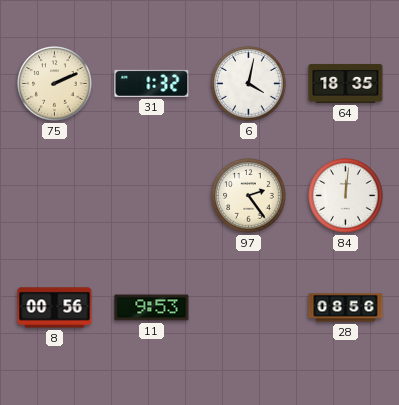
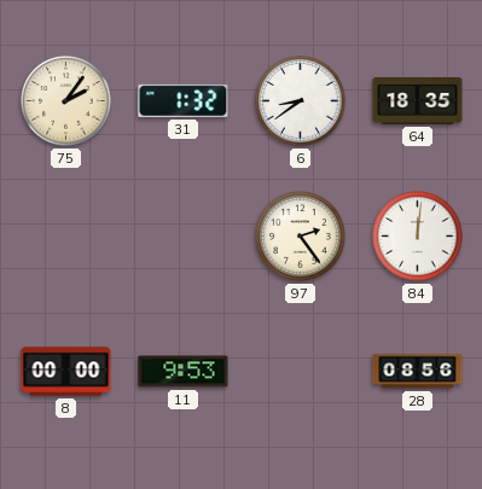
75: 2:11 -> 2:06 (66, 101)
6: 4:02 -> 8:39 (301, 101)
8: 00:56 -> 00:00 (66, 372)
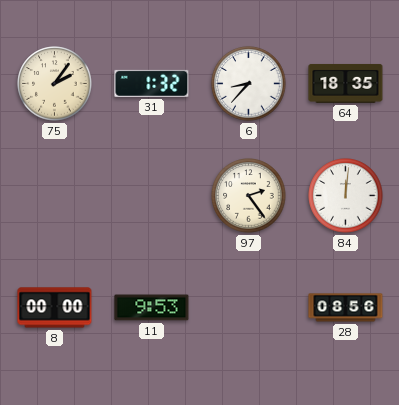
6: 8:39 -> 8:37 (249, 84)
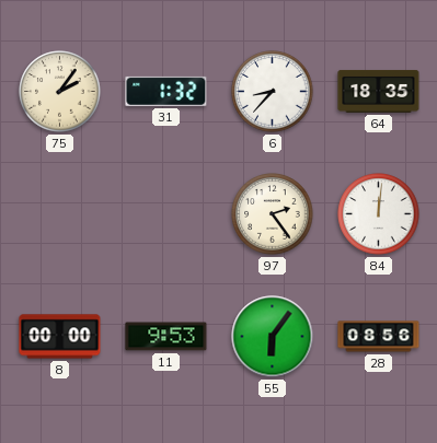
55: none -> 6:06 (273, 337)
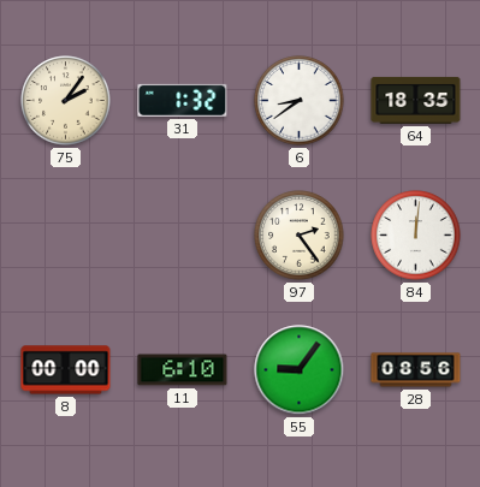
6: 8:37 -> 8:39 (300, 101)
11: 9:53 -> 6:10 (183, 370)
55: 6:06 -> 9:06 (300, 370)
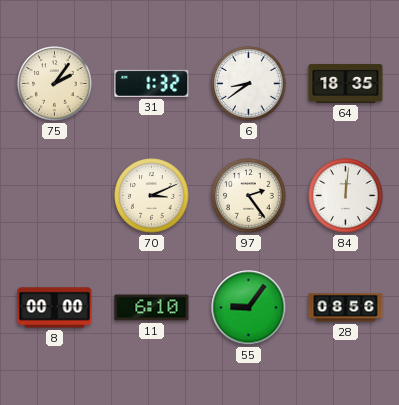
70: none -> 3:11 (152, 196)
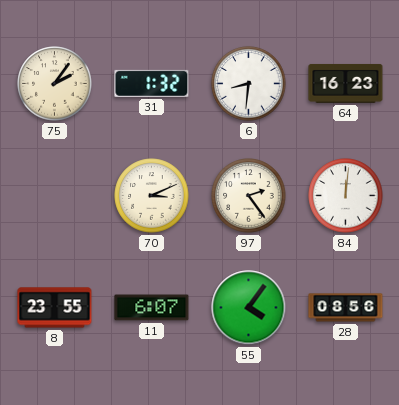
6: 8:39 -> 8:31 (249, 84)
64: 18:35 -> 16:23 (346, 83)
8: 00:00 -> 23:55 (55, 308)
11: 6:10 -> 6:07 (152, 308)
55: 9:06 -> 4:06 (249, 308)
